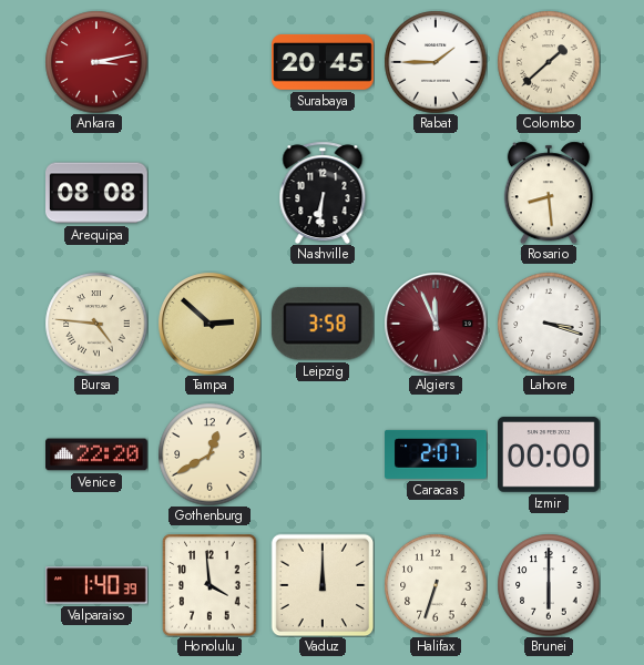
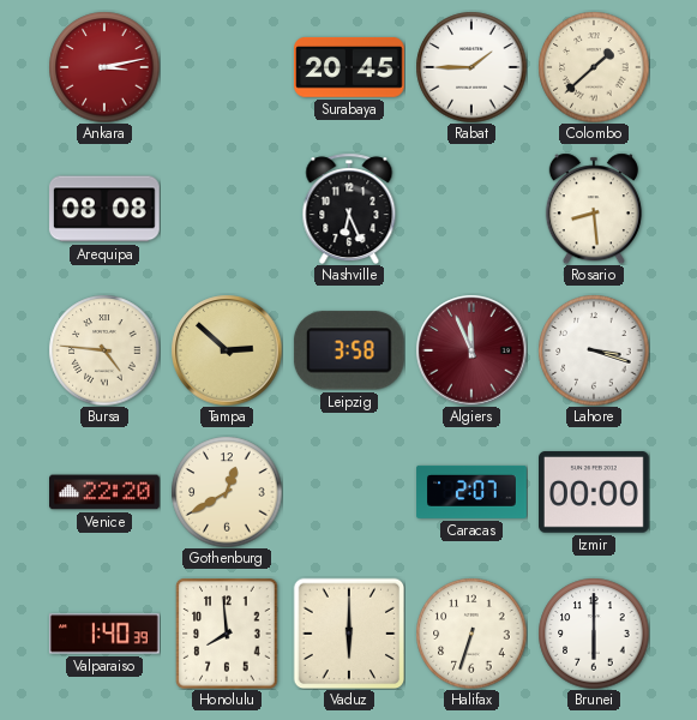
Nashville: 6:31 -> 6:26 (349, 209)
Honolulu: 3:59 -> 7:59 (227, 634)
Vaduz: 12:00 -> 6:00 (349, 634)
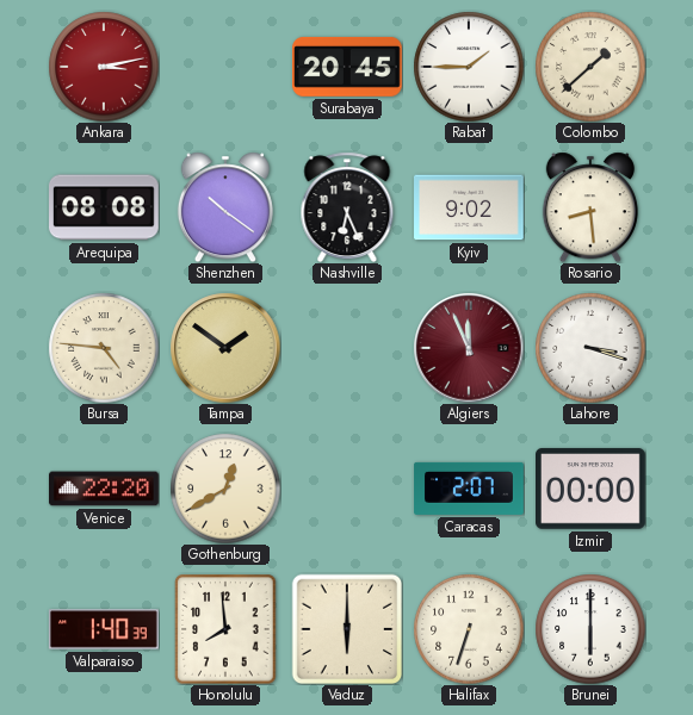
Shenzhen: none -> 10:21 (225, 207)
Kyiv: none -> 9:02 (470, 207)
Tampa: 2:52 -> 1:51 (225, 348)
Leipzig: 3:58 -> none (349, 350)
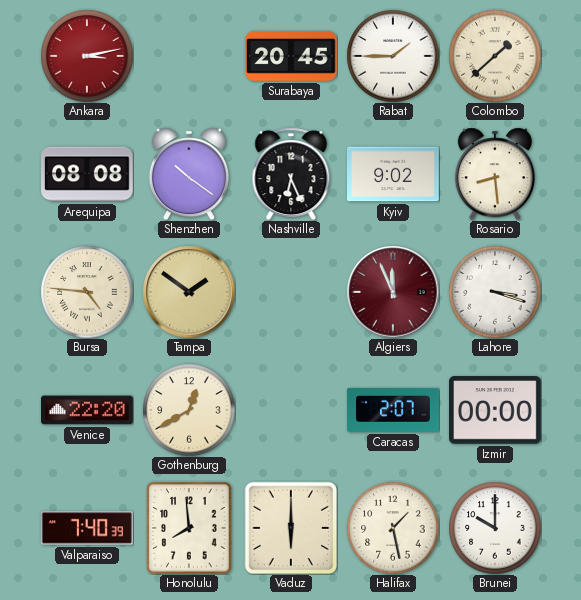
Valparaiso: 1:40 -> 7:40 (88, 528)
Halifax: 6:33 -> 1:28 (393, 528)
Brunei: 6:00 -> 10:00 (495, 528)
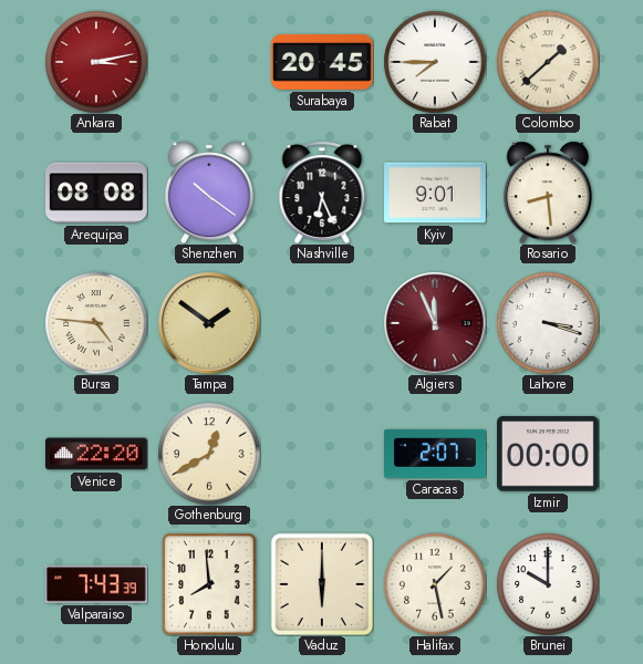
Rabat: 1:45 -> 7:45 (435, 62)
Kyiv: 9:02 -> 9:01 (436, 193)
Valparaiso: 7:40 -> 7:43 (97, 584)
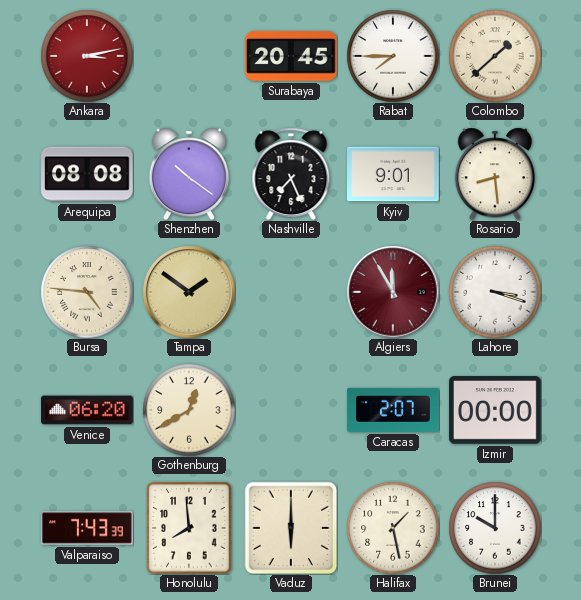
Nashville: 6:26 -> 7:26 (291, 174)
Algiers: 11:56 -> 11:55 (393, 292)
Venice: 22:20 -> 06:20 (88, 410)
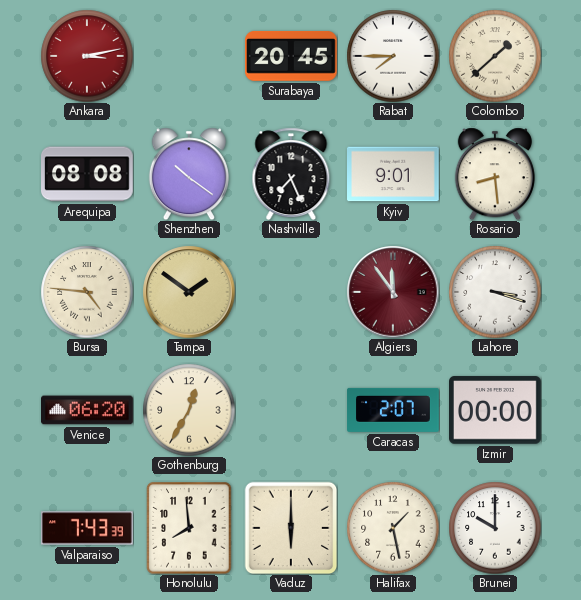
Algiers: 11:55 -> 11:54 (393, 292)
Gothenburg: 12:40 -> 12:35 (189, 410)
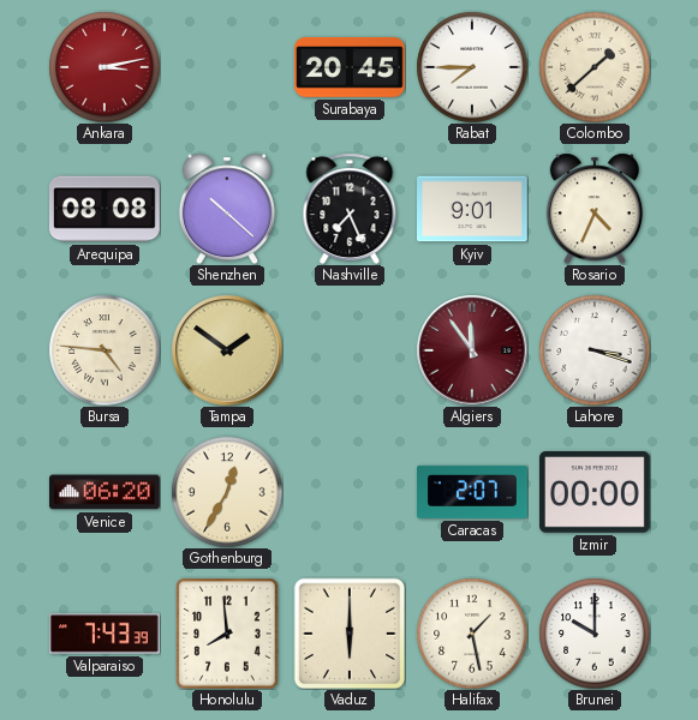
Shenzhen: 10:21 -> 10:22 (227, 209)
Rosario: 8:29 -> 4:34 (595, 209)
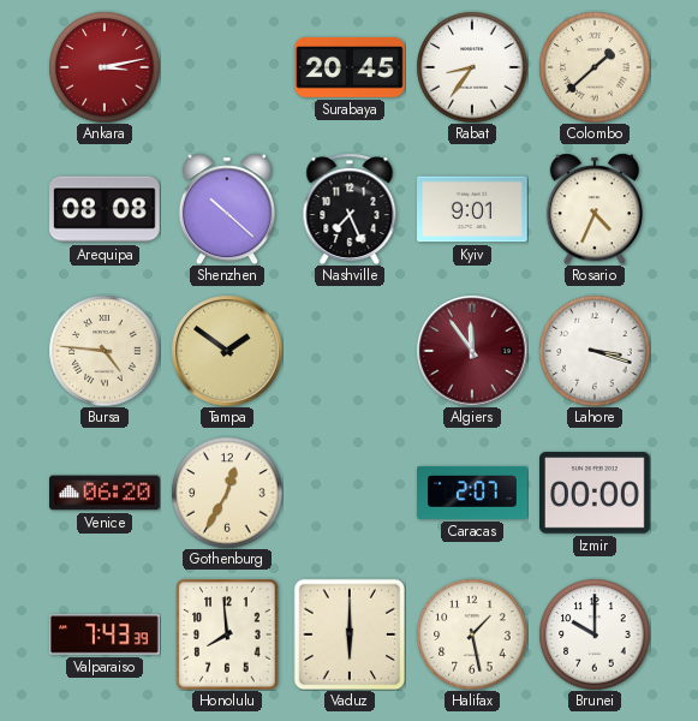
Rabat: 7:45 -> 8:36 (472, 67)
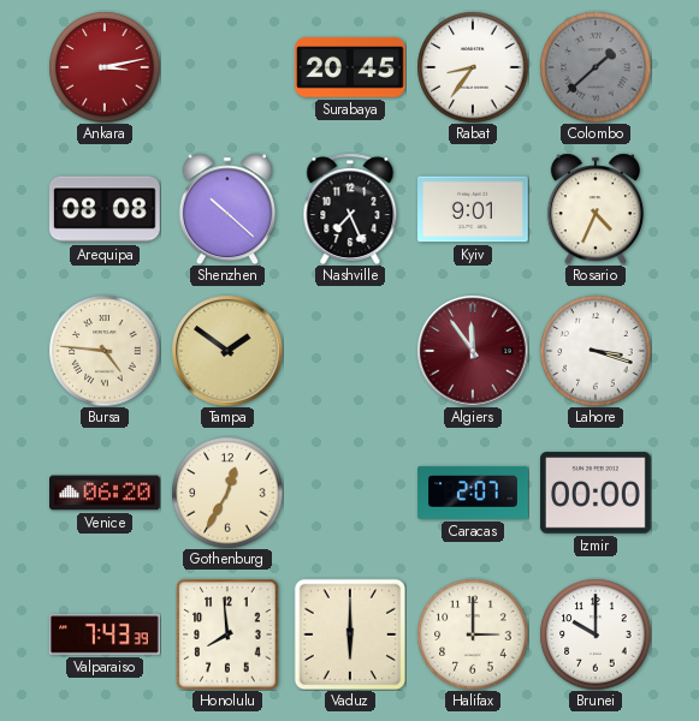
Colombo dial: cream -> grey (596, 67)
Halifax: 1:28 -> 3:00 (473, 634)
